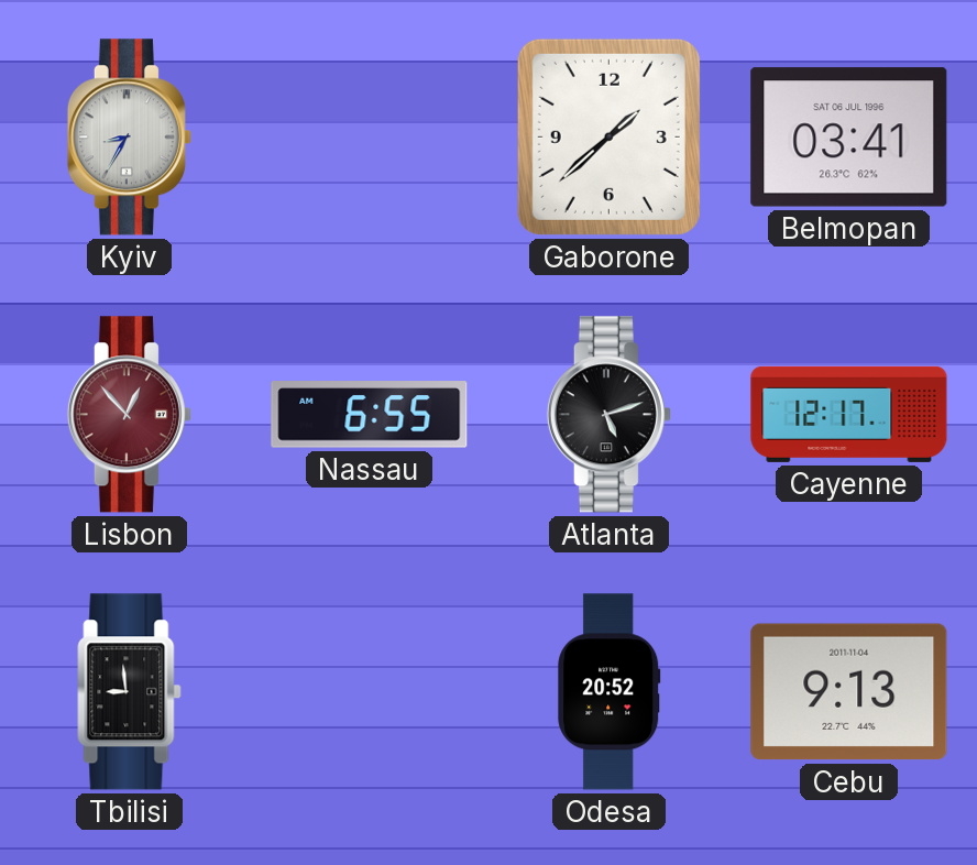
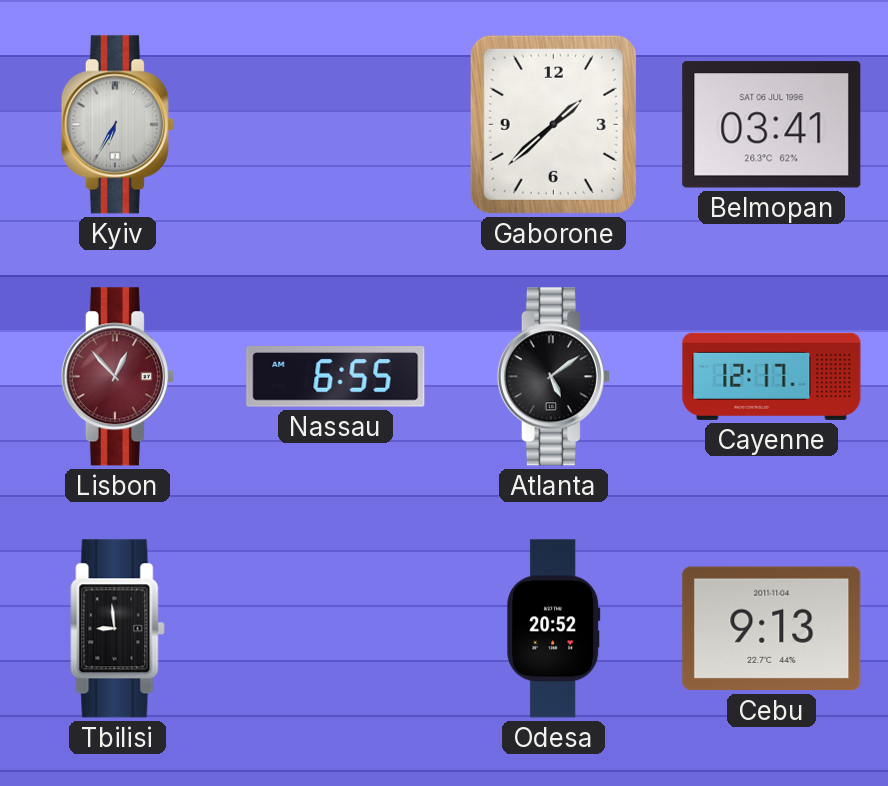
Kyiv: 8:35 -> 6:35 (117, 125)
Atlanta: 5:12 -> 5:09 (553, 377)
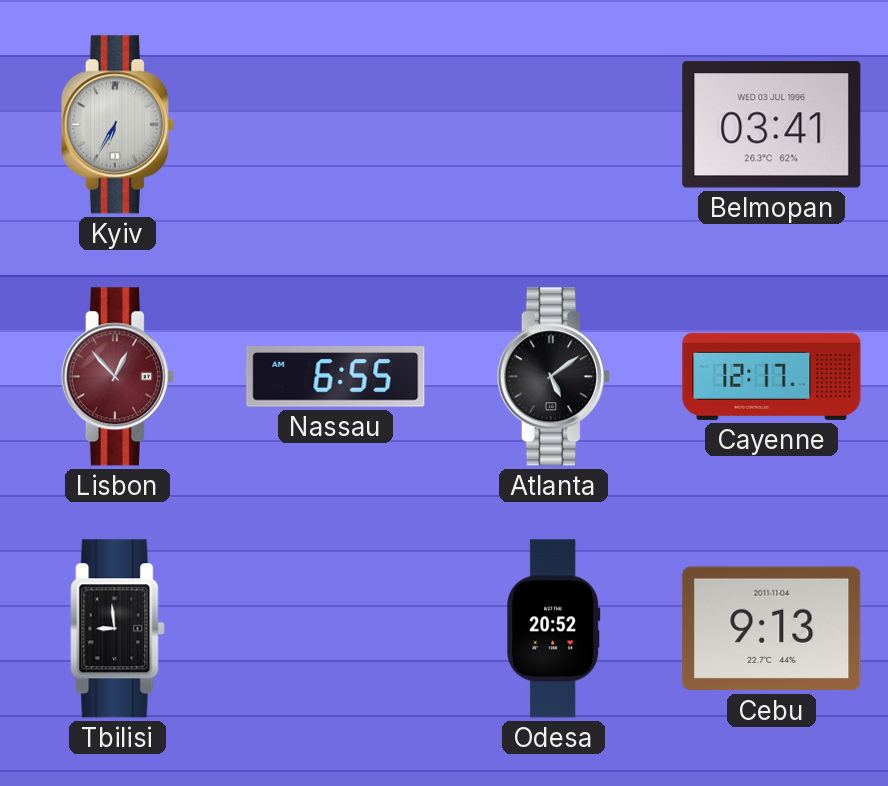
Gaborone: 1:38 -> none (553, 124)
Belmopan date: SAT 06 JUL 1996 -> WED 03 JUL 1996 (772, 125)
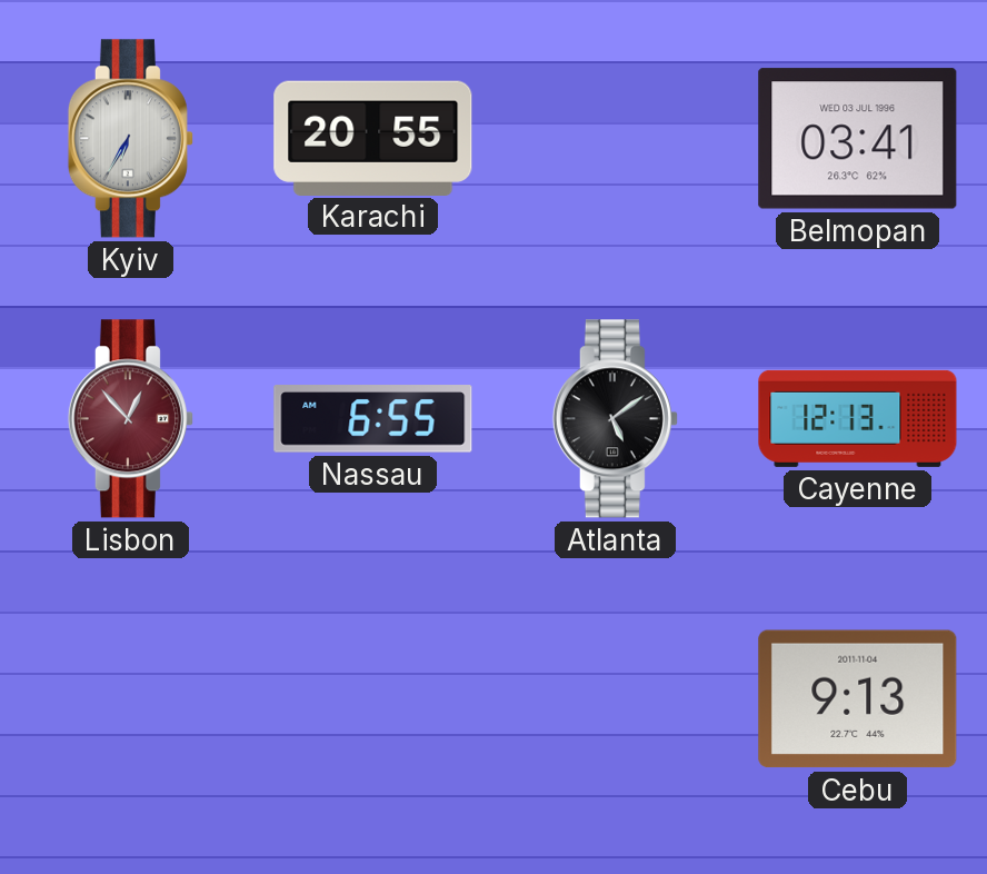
Karachi: none -> 20:55 (373, 138)
Cayenne: 12:17 -> 12:13 (858, 418)
Tbilisi: 8:59 -> none (118, 629)
Odesa: 20:52 -> none (554, 629)
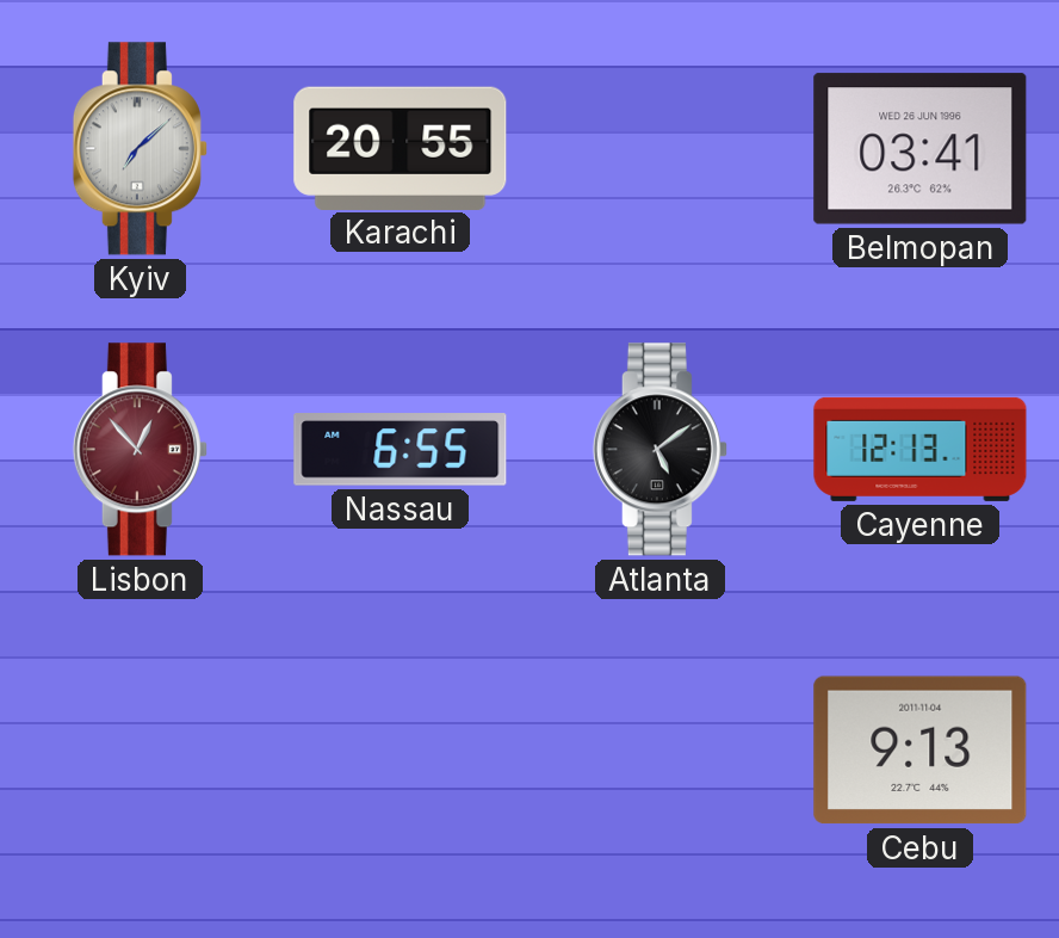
Kyiv: 6:35 -> 7:08 (140, 149)
Belmopan date: WED 03 JUL 1996 -> WED 26 JUN 1996 (921, 149)
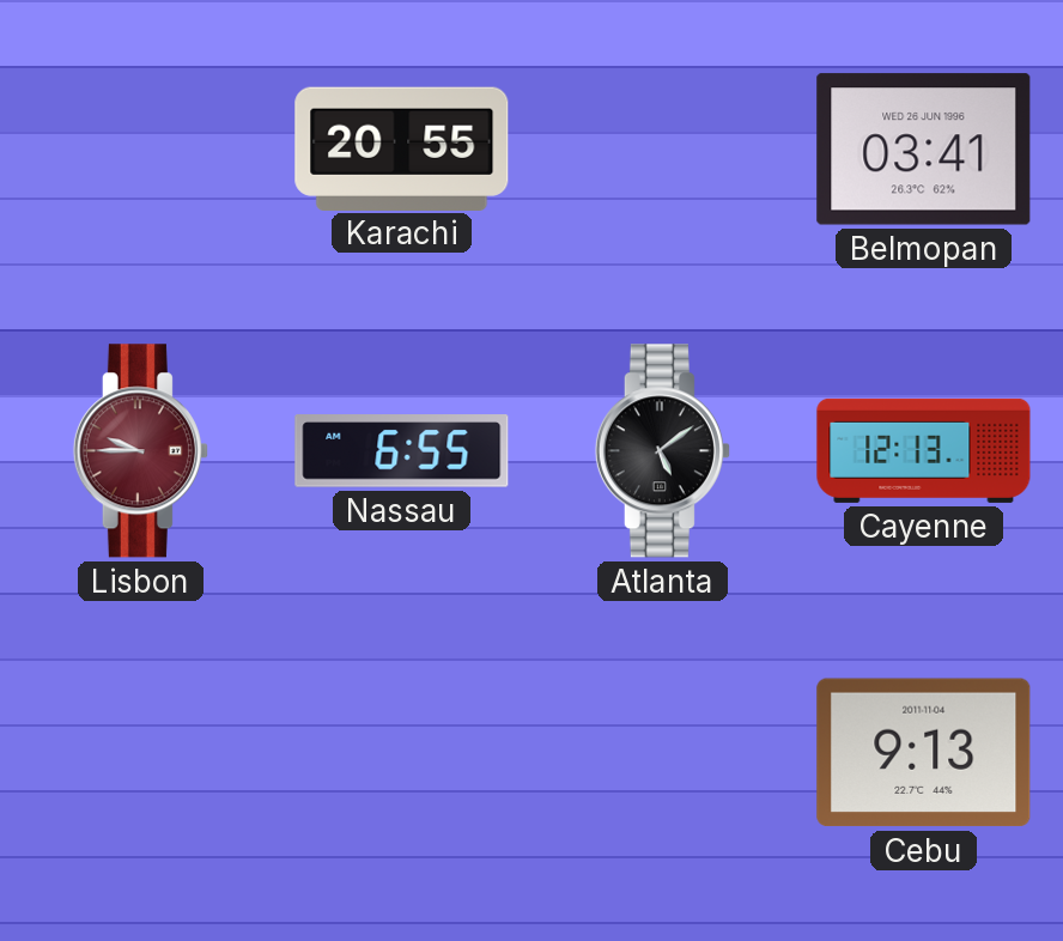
Kyiv: 7:08 -> none (140, 149)
Lisbon: 12:53 -> 9:45 (140, 451)
